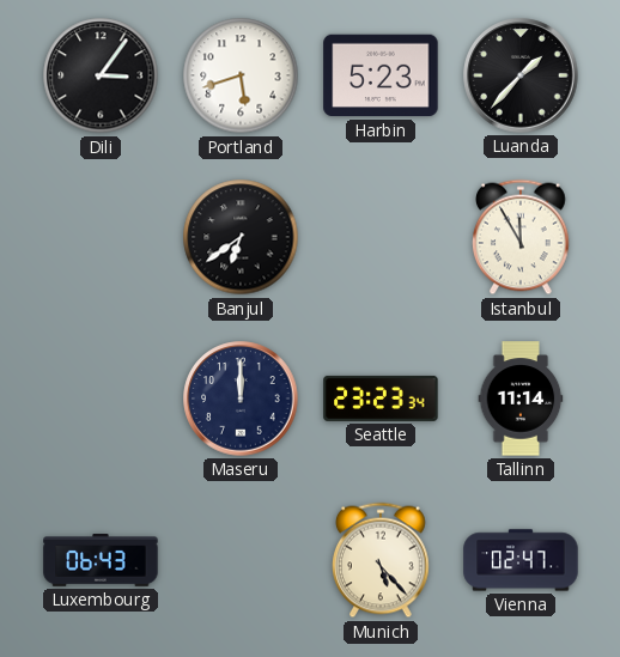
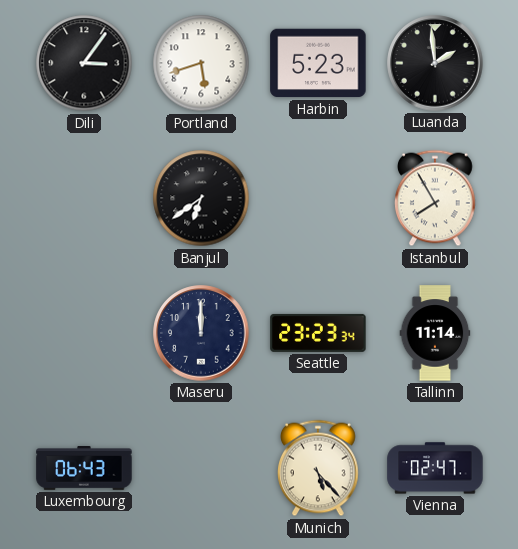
Luanda: 1:37 -> 1:59 (435, 63)
Istanbul: 11:55 -> 7:55 (436, 198)
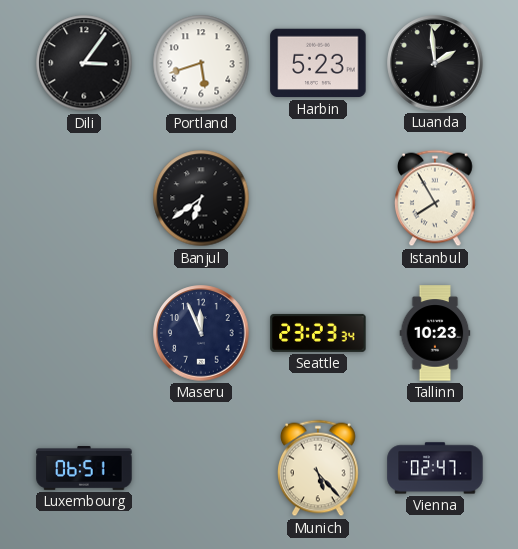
Maseru: 12:00 -> 11:56 (201, 333)
Tallinn: 11:14 -> 10:23 (435, 333)
Luxembourg: 06:43 -> 06:51 (84, 469)
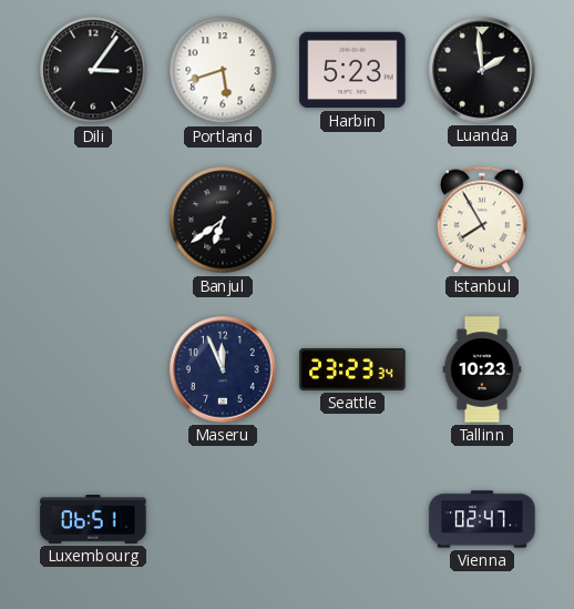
Munich: 5:23 -> none (319, 468)
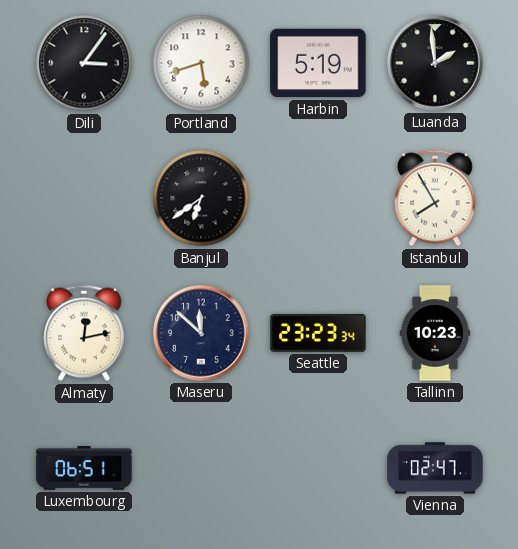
Harbin: 5:23 -> 5:19 (318, 63)
Almaty: none -> 12:13 (85, 333)
Maseru: 11:56 -> 11:52 (201, 333)
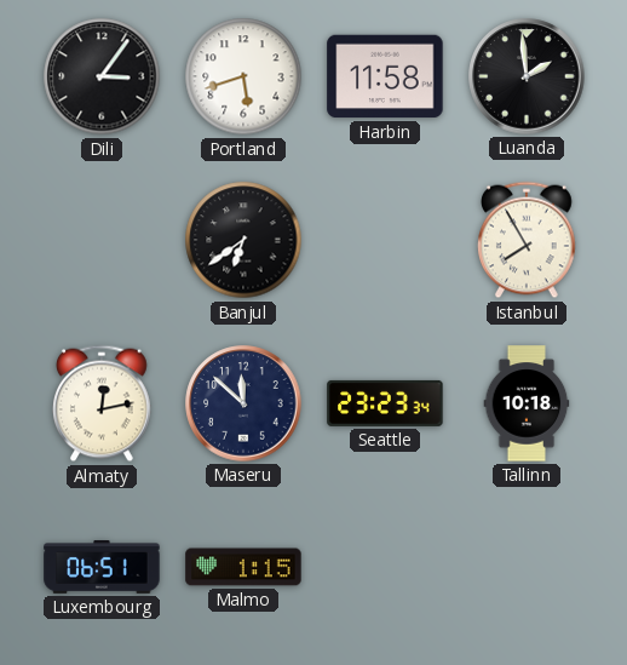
Harbin: 5:19 -> 11:58 (385, 76)
Tallinn: 10:23 -> 10:18 (527, 403)
Malmo: none -> 1:15 (243, 567)
Vienna: 02:47 -> none (435, 468)
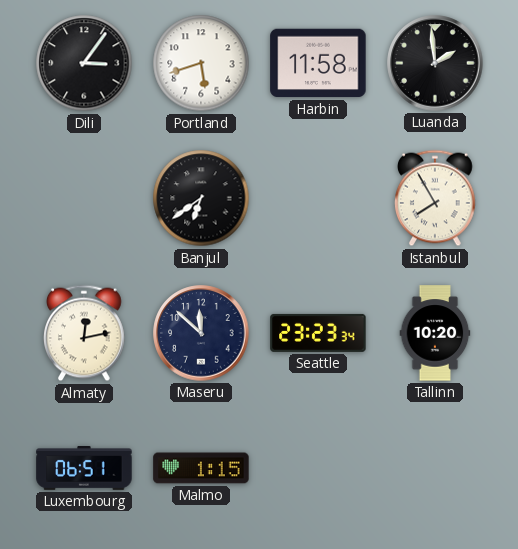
Tallinn: 10:18 -> 10:20 (435, 333)
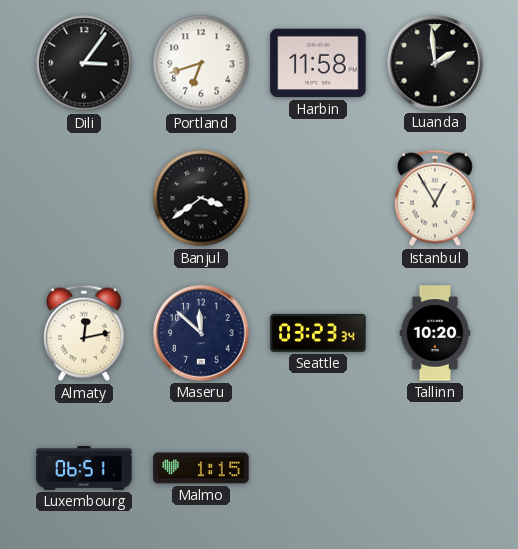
Portland: 5:42 -> 6:42 (201, 63)
Banjul: 6:39 -> 3:39 (201, 198)
Istanbul: 7:55 -> 12:55 (436, 198)
Seattle: 23:23 -> 03:23 (318, 333)
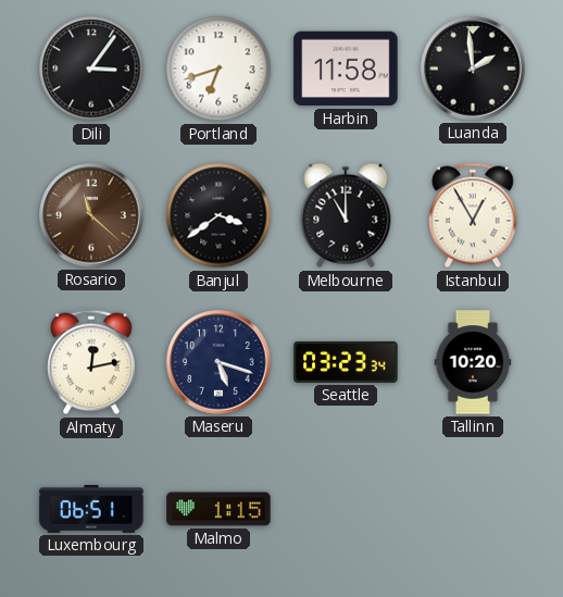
Rosario: none -> 11:22 (91, 215)
Melbourne: none -> 11:00 (346, 215)
Maseru: 11:52 -> 5:18 (218, 362)
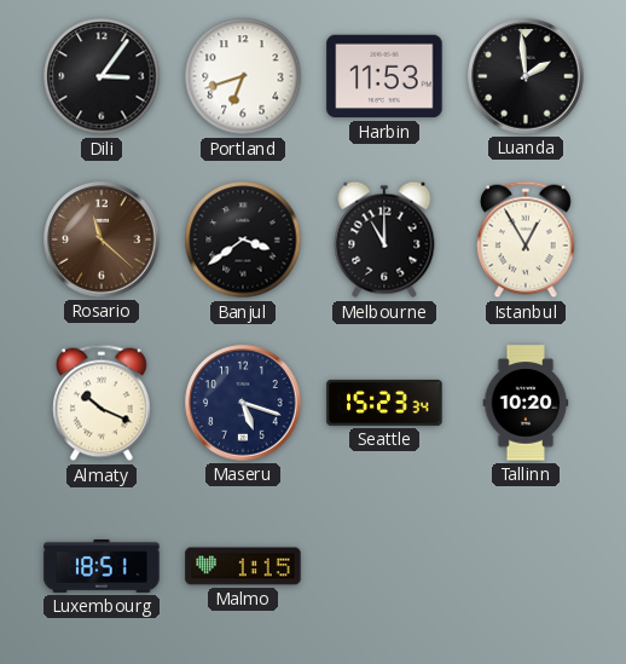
Harbin: 11:58 -> 11:53 (384, 76)
Almaty: 12:13 -> 10:19 (103, 403)
Seattle: 03:23 -> 15:23 (384, 403)
Luxembourg: 06:51 -> 18:51 (102, 567)
